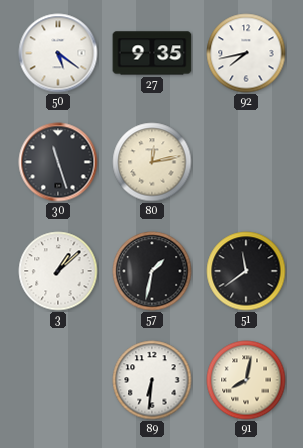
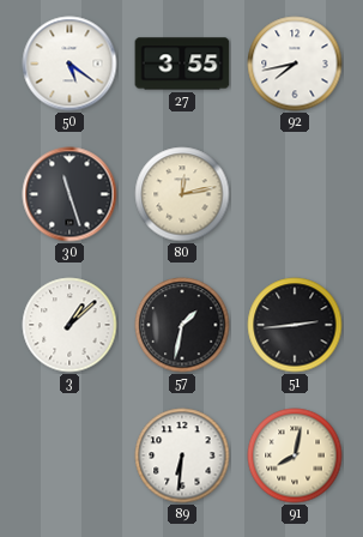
27: 9:35 -> 3:55 (182, 64)
51: 11:39 -> 2:44 (295, 325)
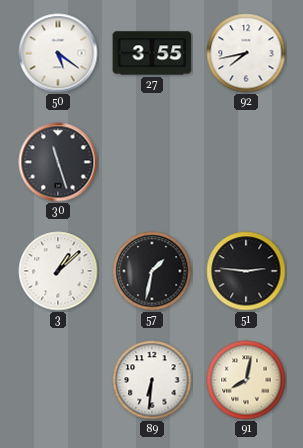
80: 12:13 -> none (182, 194)
51: 2:44 -> 2:46 (246, 271)
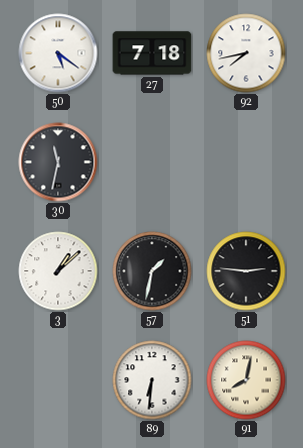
27: 3:55 -> 7:18 (152, 53)
30: 11:27 -> 11:32 (58, 162)
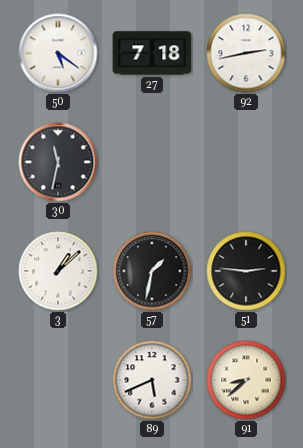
92: 7:43 -> 2:43 (246, 53)
89: 6:31 -> 5:41 (152, 380)
91: 8:02 -> 8:38 (246, 380)
